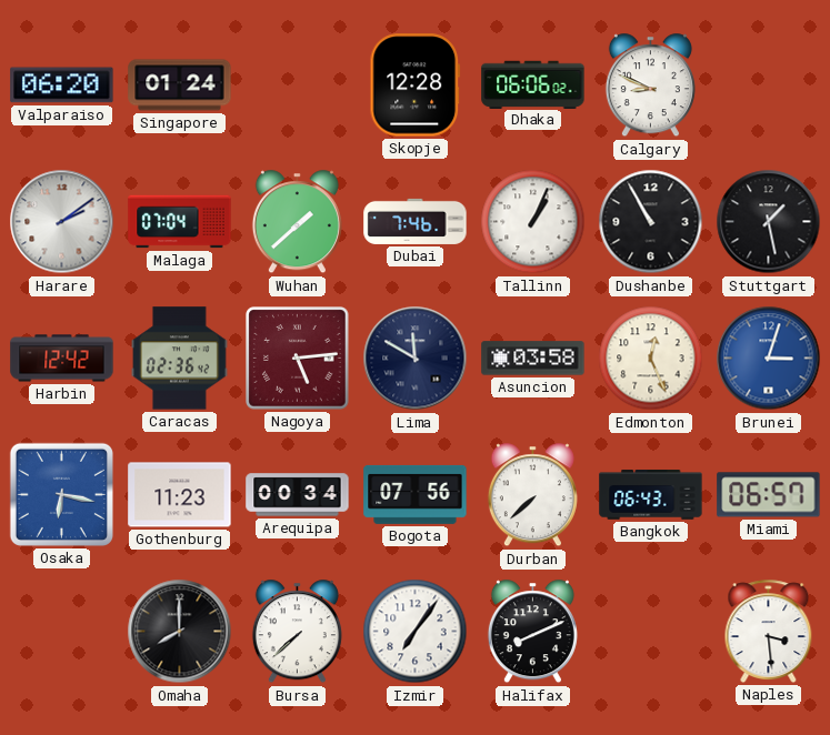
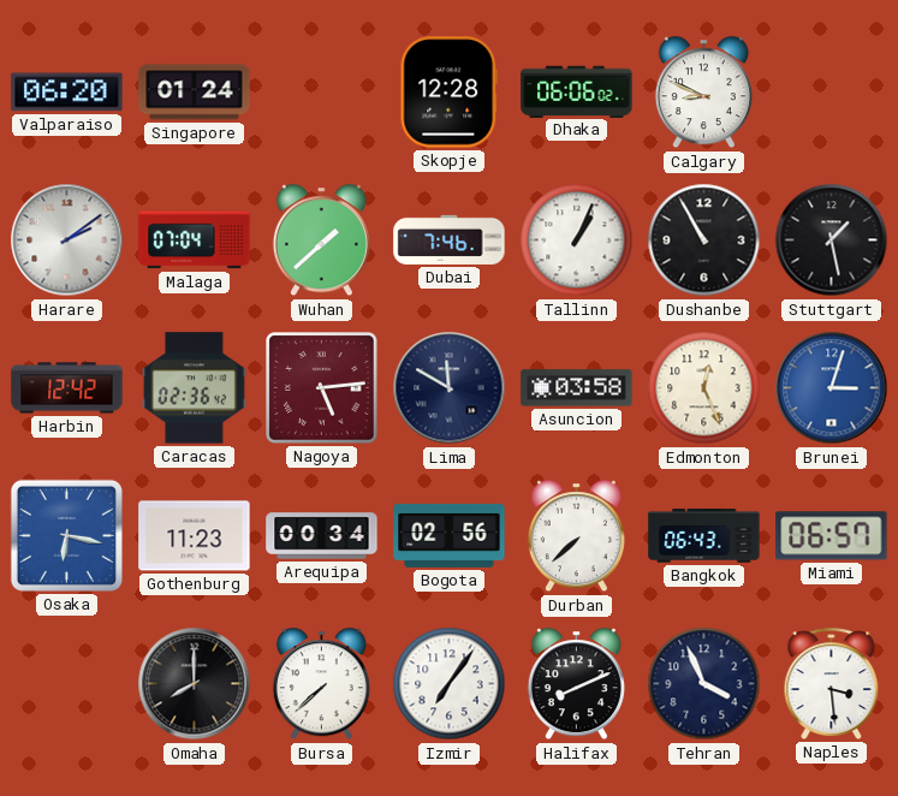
Bogota: 07:56 -> 02:56 (450, 535)
Tehran: none -> 3:56 (704, 684)
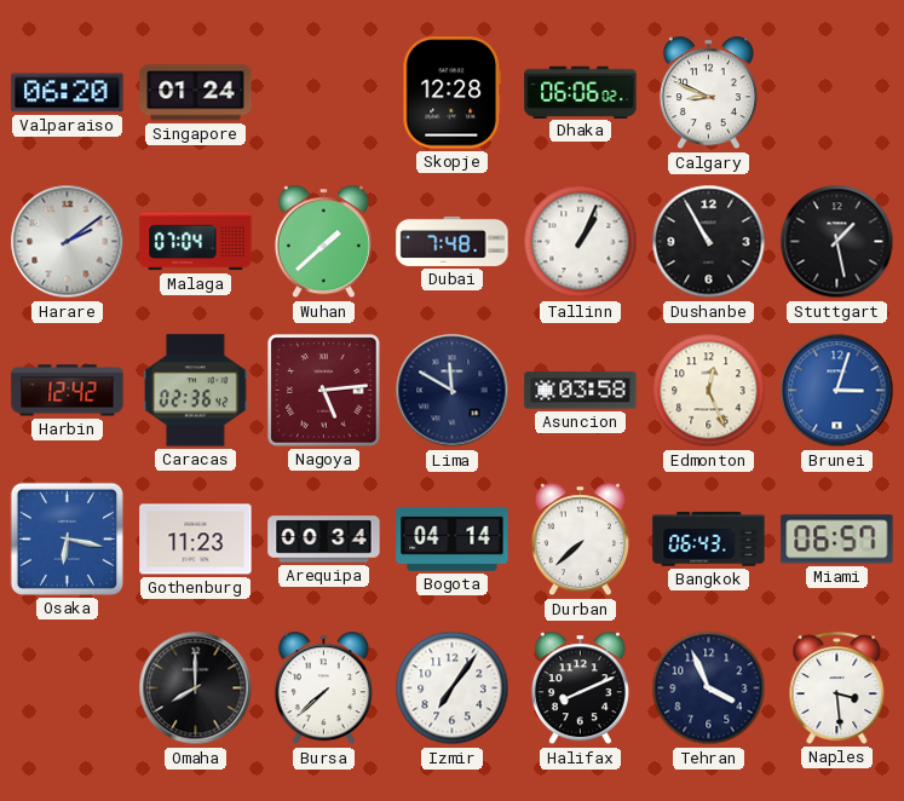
Dubai: 7:46 -> 7:48 (453, 241)
Bogota: 02:56 -> 04:14 (453, 538)
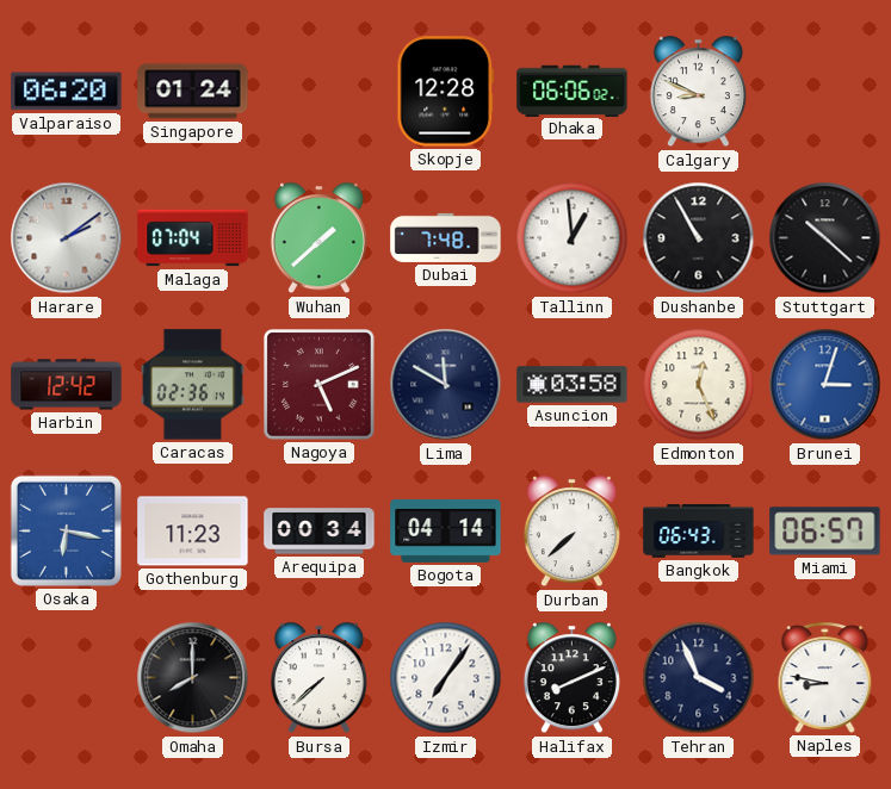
Tallinn: 1:04 -> 12:59 (573, 238)
Stuttgart: 1:28 -> 10:22 (825, 238)
Caracas: 02:36:42 -> 02:36:14 (192, 385)
Nagoya: 5:14 -> 5:11 (320, 385)
Naples: 3:29 -> 8:47 (825, 677)
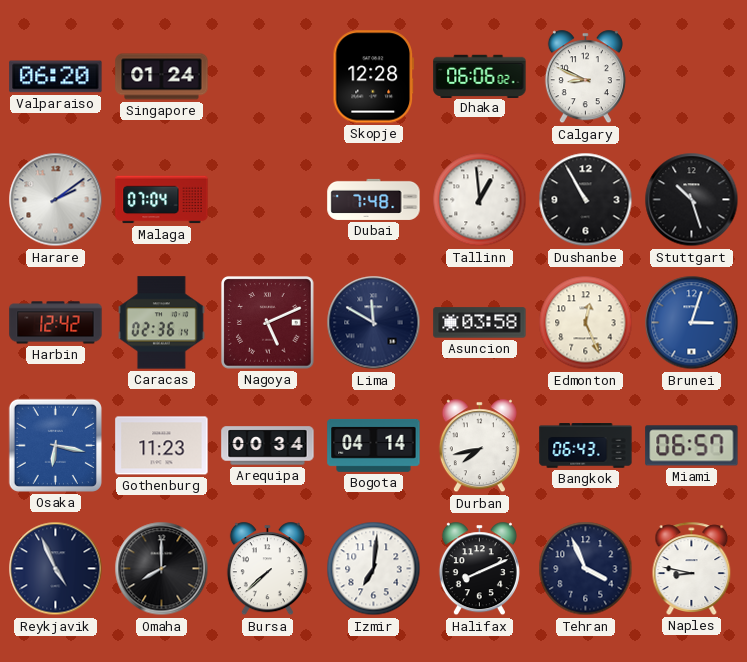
Wuhan: 1:38 -> none (318, 238)
Stuttgart: 10:22 -> 10:27 (692, 200)
Durban: 7:38 -> 7:43 (479, 446)
Reykjavik: none -> 4:56 (56, 569)
Izmir: 7:06 -> 7:01 (374, 569)
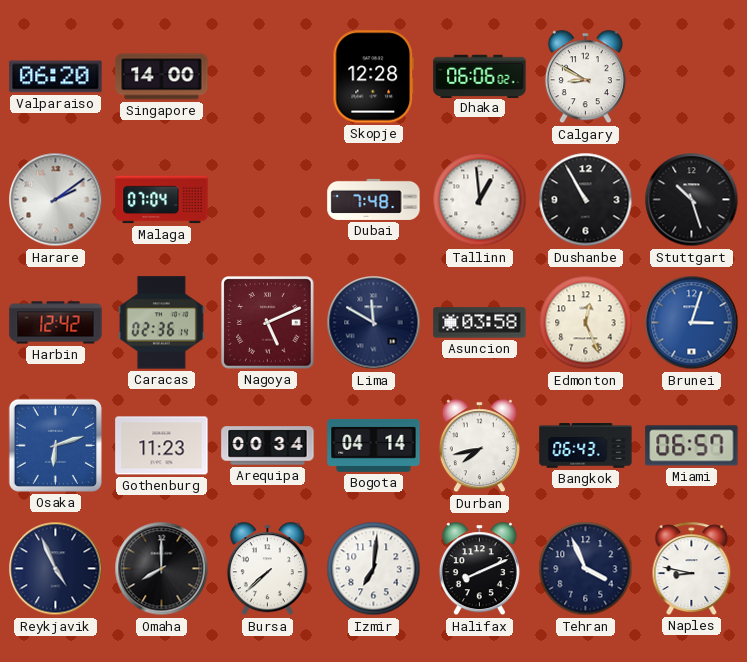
Singapore: 01:24 -> 14:00 (162, 77)
Calgary: 8:49 -> 8:50 (585, 77)
Osaka: 6:17 -> 6:12 (55, 445)
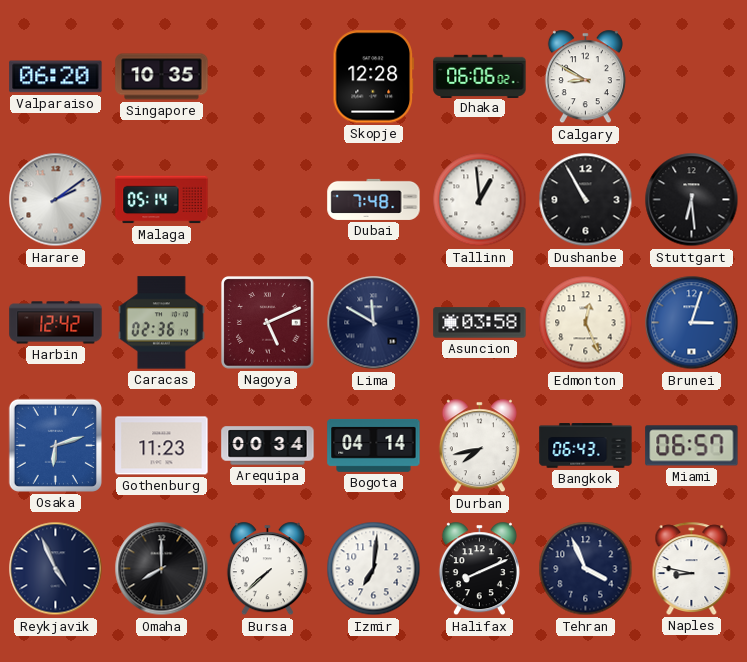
Singapore: 14:00 -> 10:35 (162, 77)
Malaga: 07:04 -> 05:14 (162, 200)
Stuttgart: 10:27 -> 6:29 (692, 200)
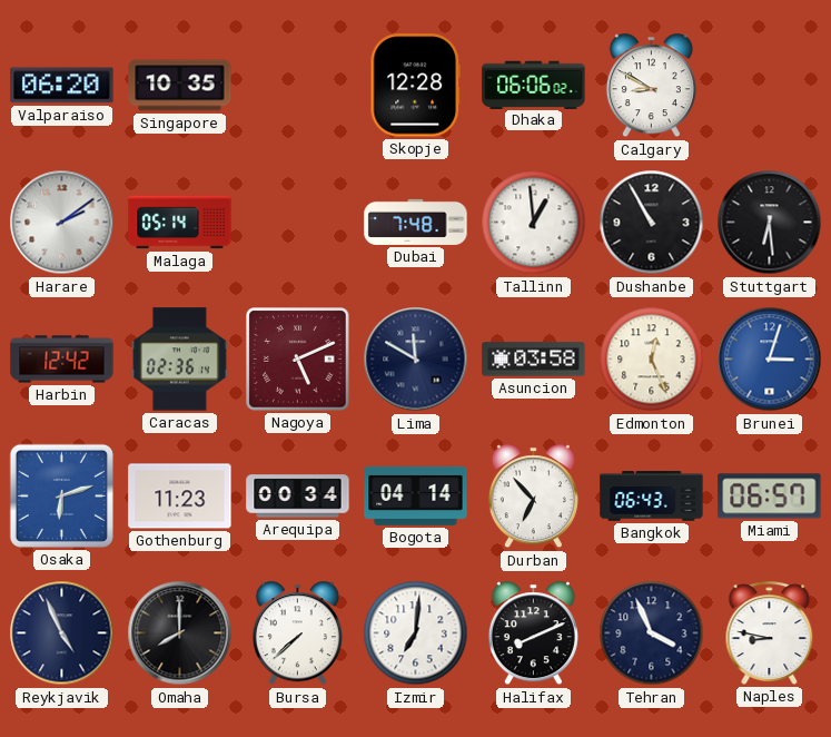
Durban: 7:43 -> 6:53 (533, 497)
